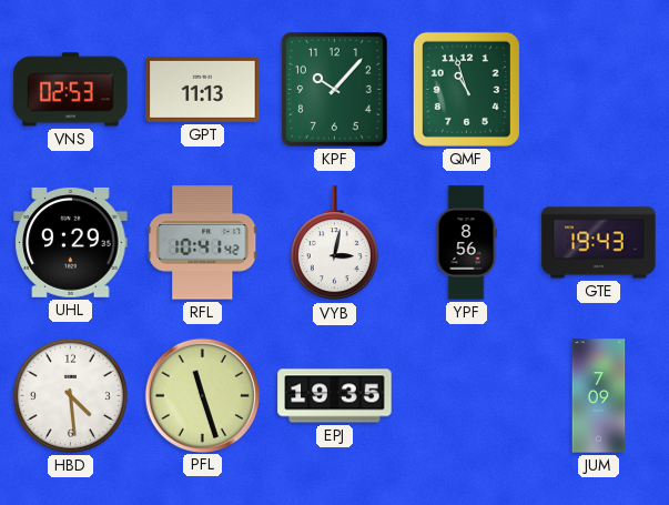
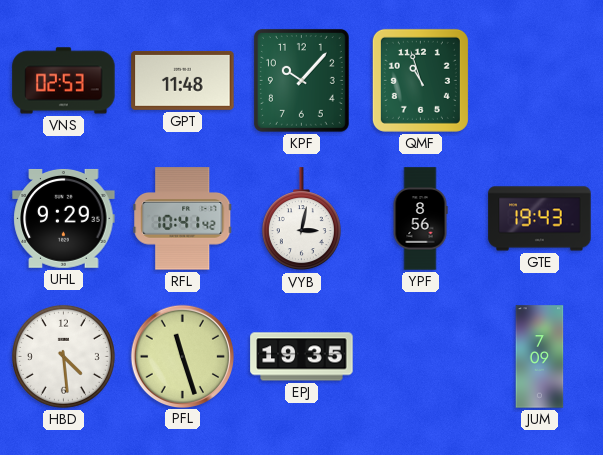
GPT: 11:13 -> 11:48 (183, 80)
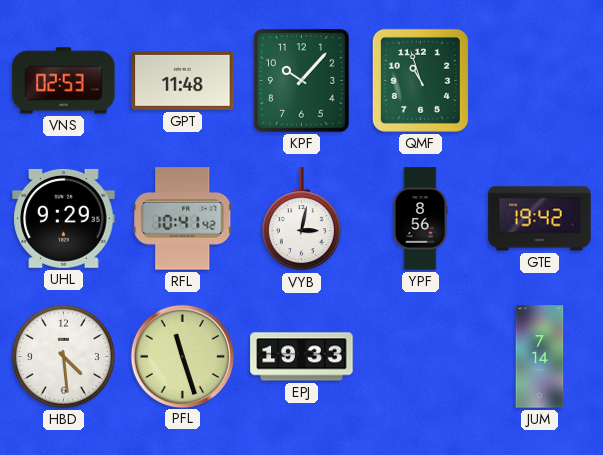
GTE: 19:43 -> 19:42 (540, 219)
EPJ: 19:35 -> 19:33 (302, 357)
JUM: 7:09 -> 7:14 (540, 357)
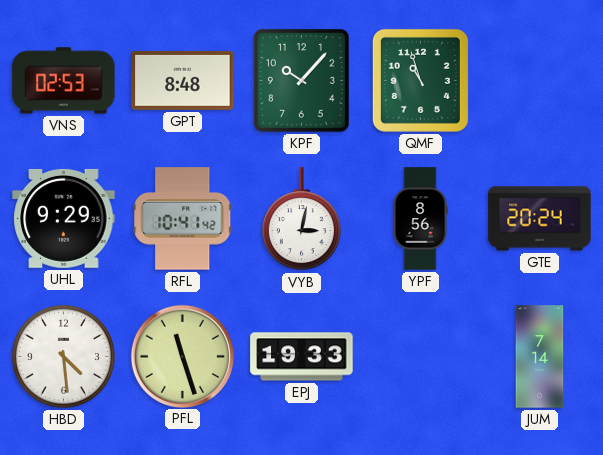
GPT: 11:48 -> 8:48 (183, 80)
GTE: 19:42 -> 20:24 (540, 219)
